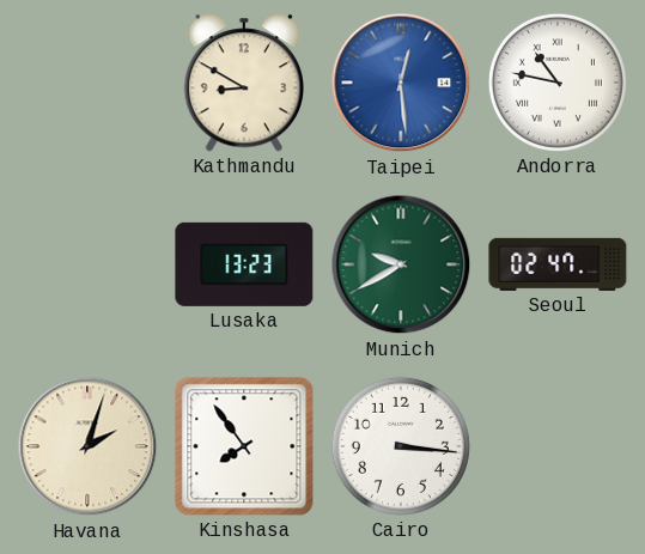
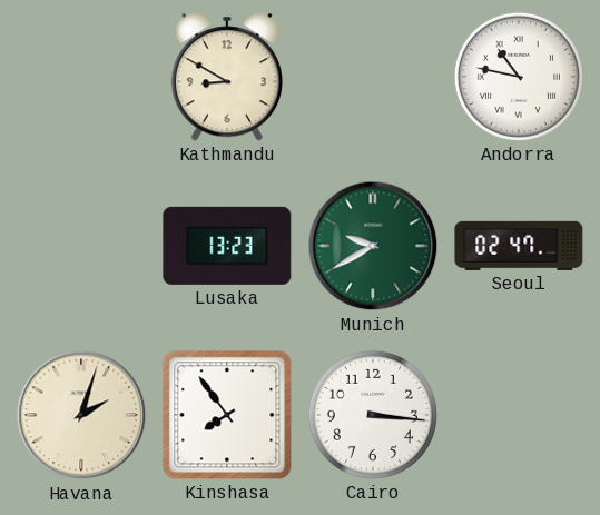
Taipei: 12:29 -> none (401, 83)
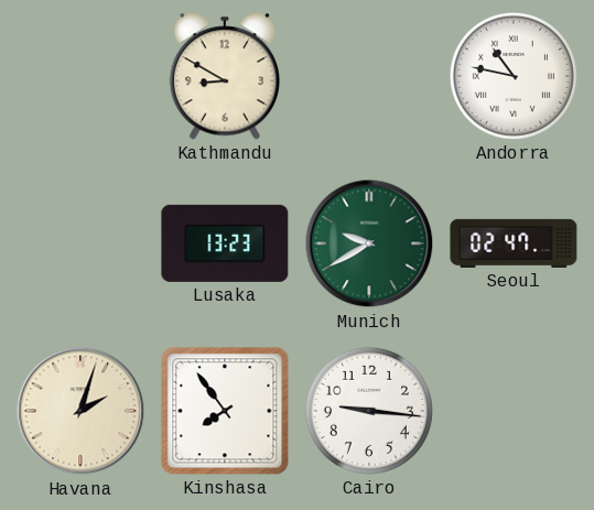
Cairo: 3:16 -> 9:16 (369, 411)
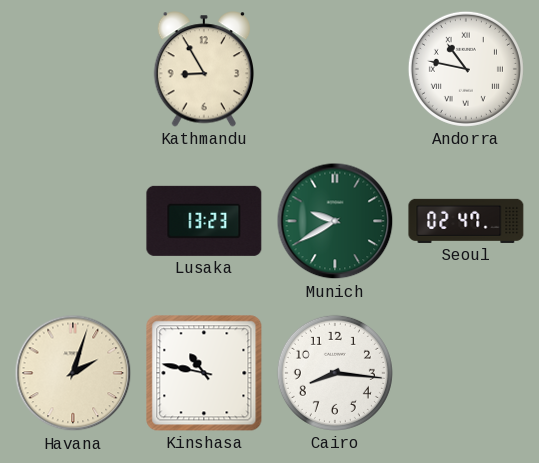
Kathmandu: 8:50 -> 8:55 (203, 69)
Kinshasa: 7:54 -> 10:47 (204, 373)
Cairo: 9:16 -> 8:16 (335, 373)
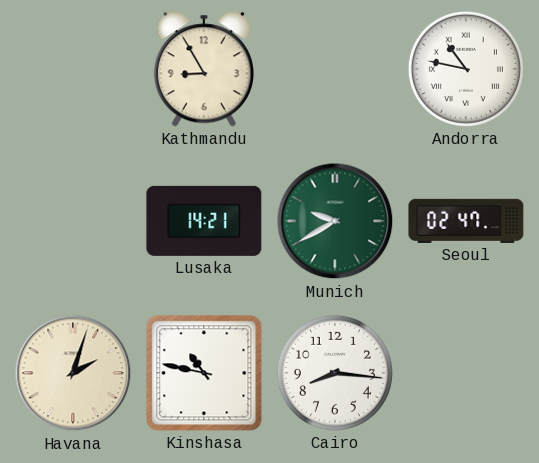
Lusaka: 13:23 -> 14:21 (204, 221)
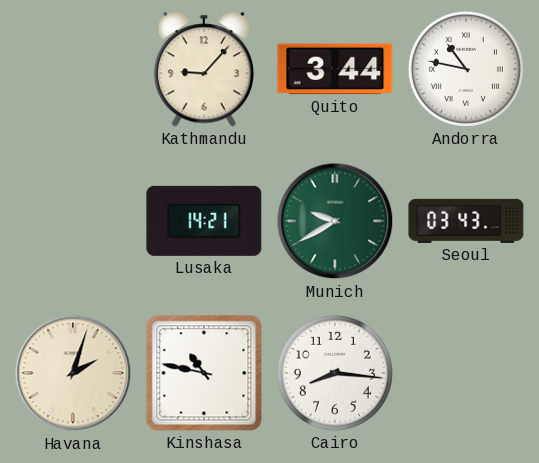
Kathmandu: 8:55 -> 9:07 (203, 69)
Quito: none -> 3:44 (335, 69)
Seoul: 02:47 -> 03:43 (466, 221)
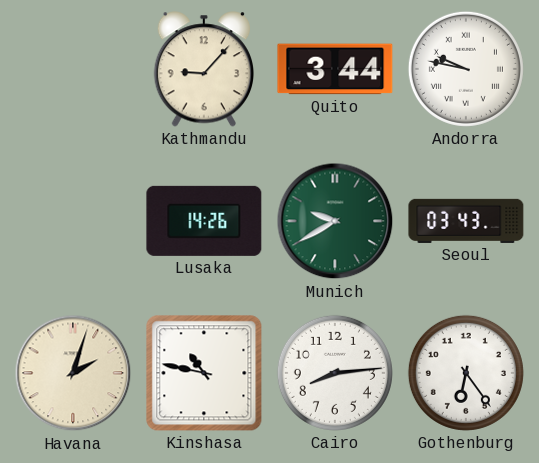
Andorra: 10:47 -> 9:47 (466, 69)
Lusaka: 14:21 -> 14:26 (204, 221)
Cairo: 8:16 -> 8:14 (335, 373)
Gothenburg: none -> 6:24 (466, 373)
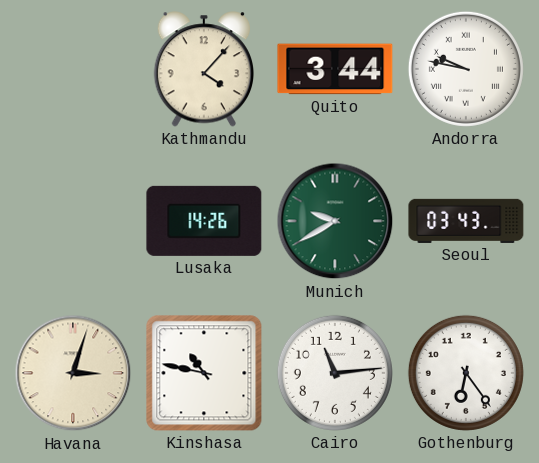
Kathmandu: 9:07 -> 4:07 (203, 69)
Havana: 2:03 -> 3:03 (73, 373)
Cairo: 8:14 -> 11:14 (335, 373)
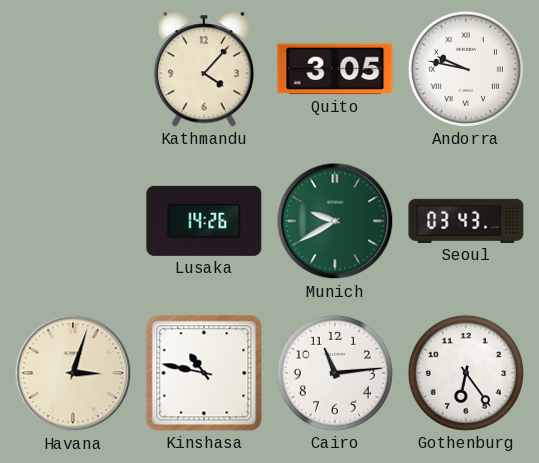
Quito: 3:44 -> 3:05 (335, 69)
